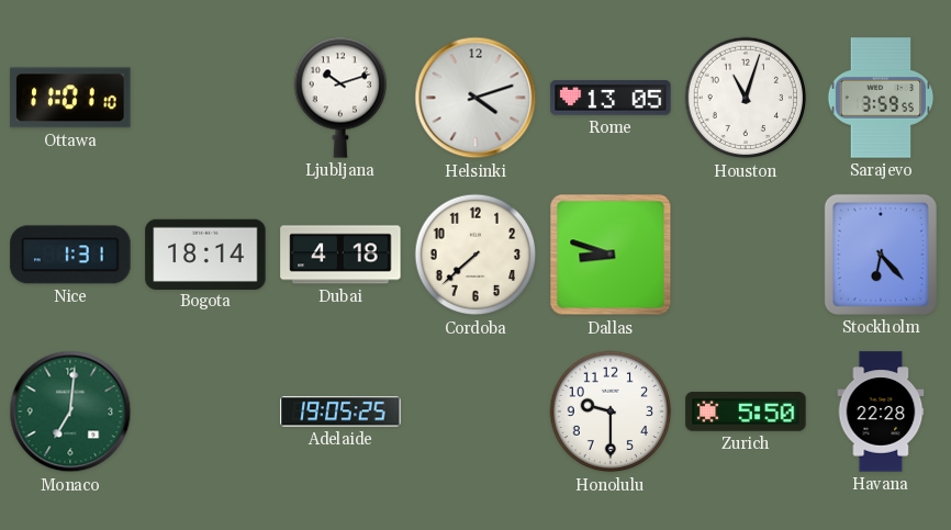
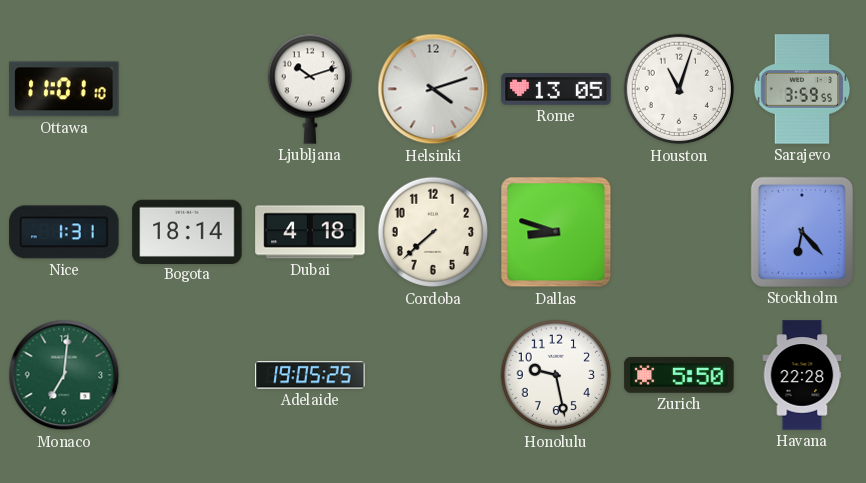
Honolulu: 9:30 -> 9:28 (556, 375)
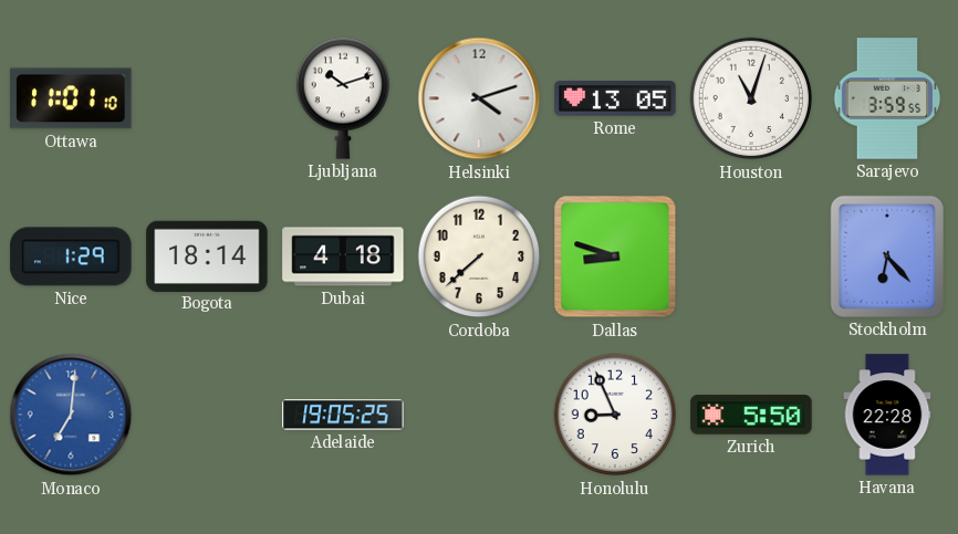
Nice: 1:31 -> 1:29 (71, 256)
Monaco dial: green -> blue (71, 415)
Honolulu: 9:28 -> 8:56 (615, 415)
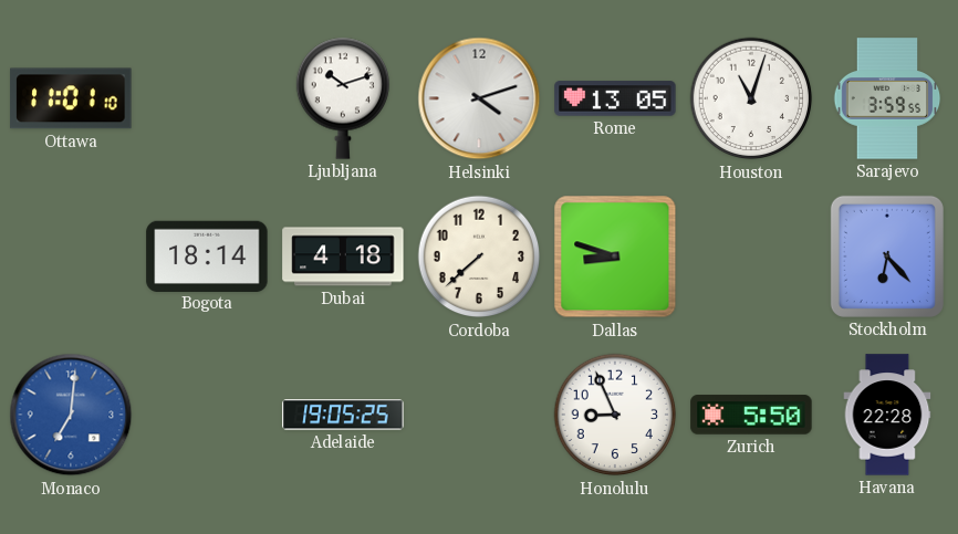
Nice: 1:29 -> none (71, 256)
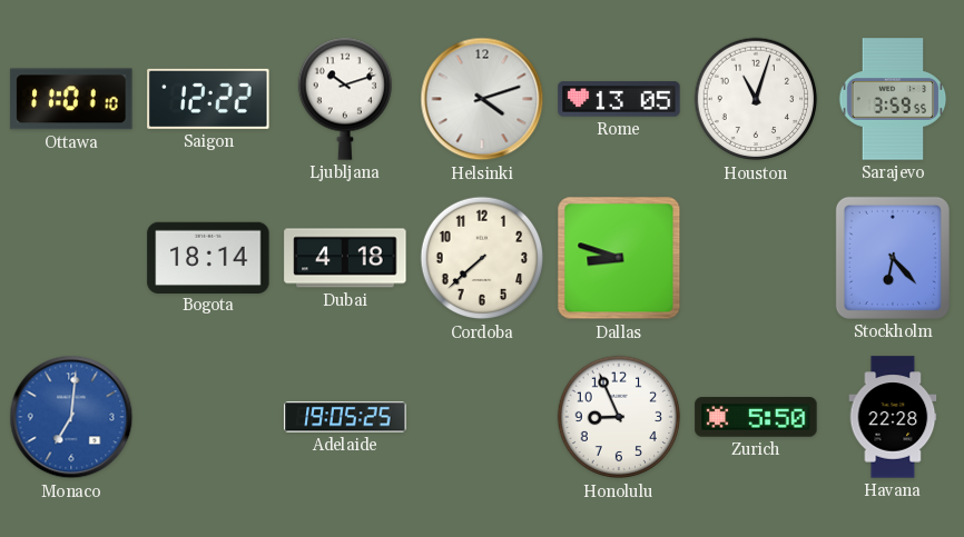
Saigon: none -> 12:22 (208, 99)
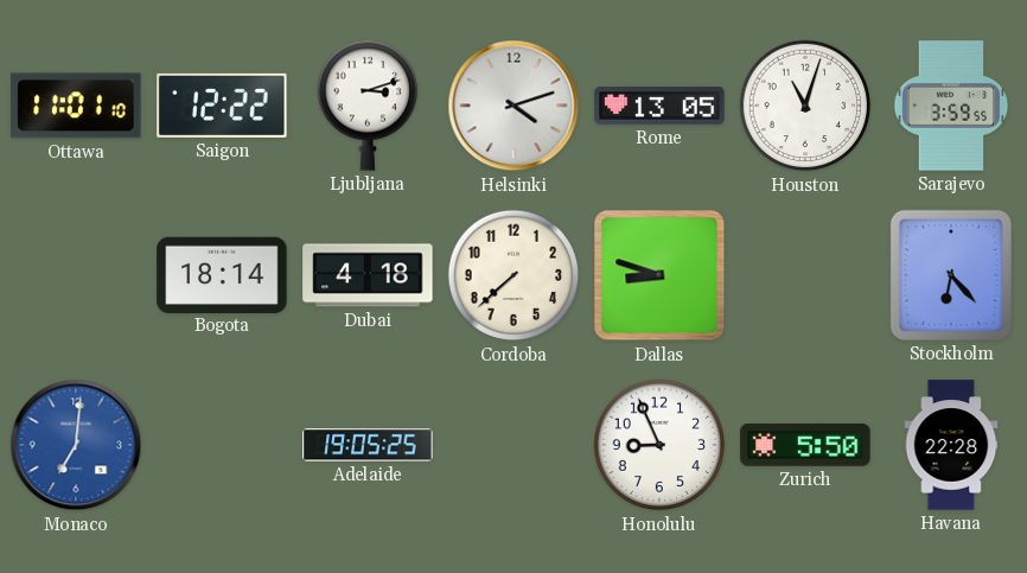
Ljubljana: 10:12 -> 3:12 (366, 106)
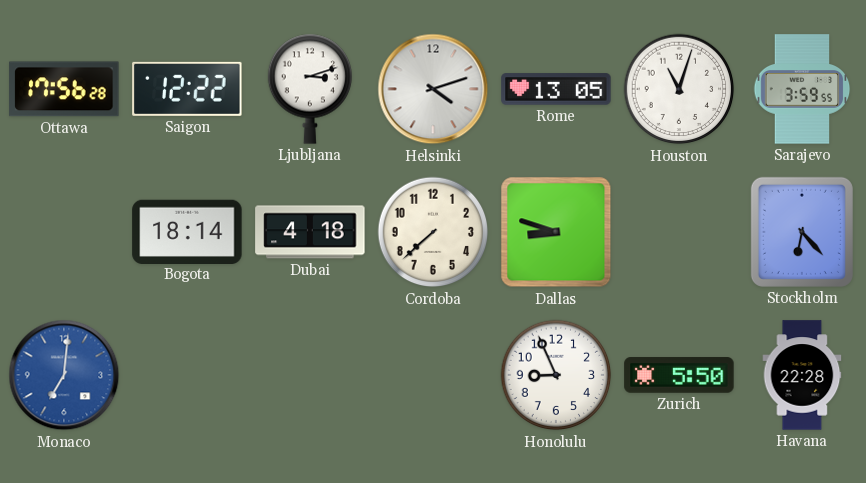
Ottawa: 11:01 -> 17:56 (64, 89)
Adelaide: 19:05 -> none (368, 445)
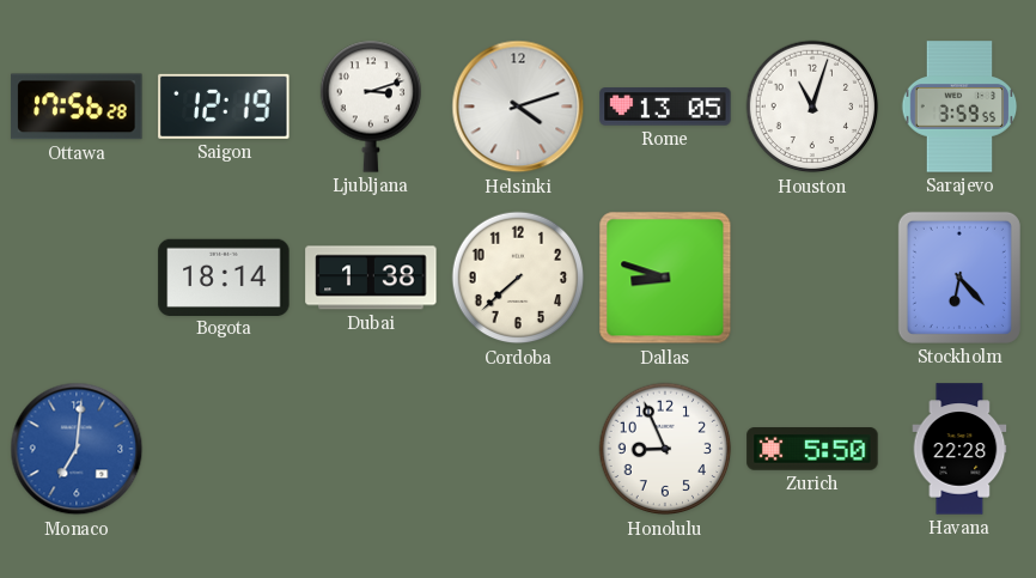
Saigon: 12:22 -> 12:19 (224, 107)
Dubai: 4:18 -> 1:38 (371, 278)
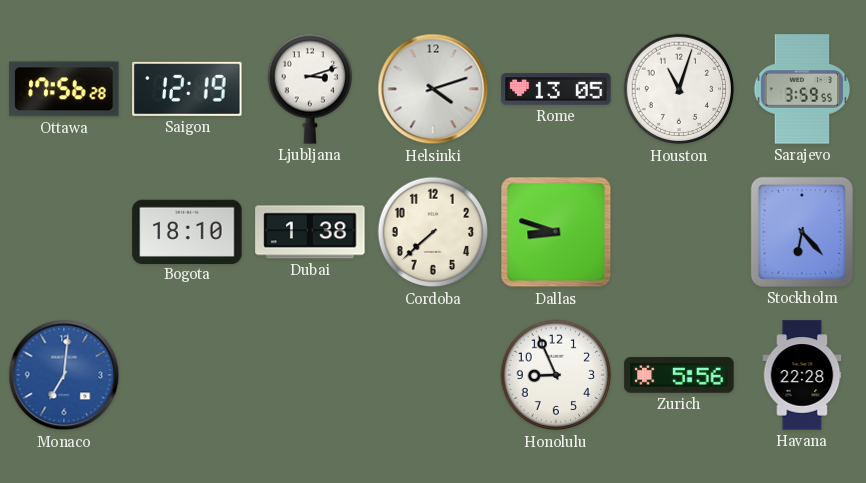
Bogota: 18:14 -> 18:10 (187, 231)
Zurich: 5:50 -> 5:56 (679, 375)
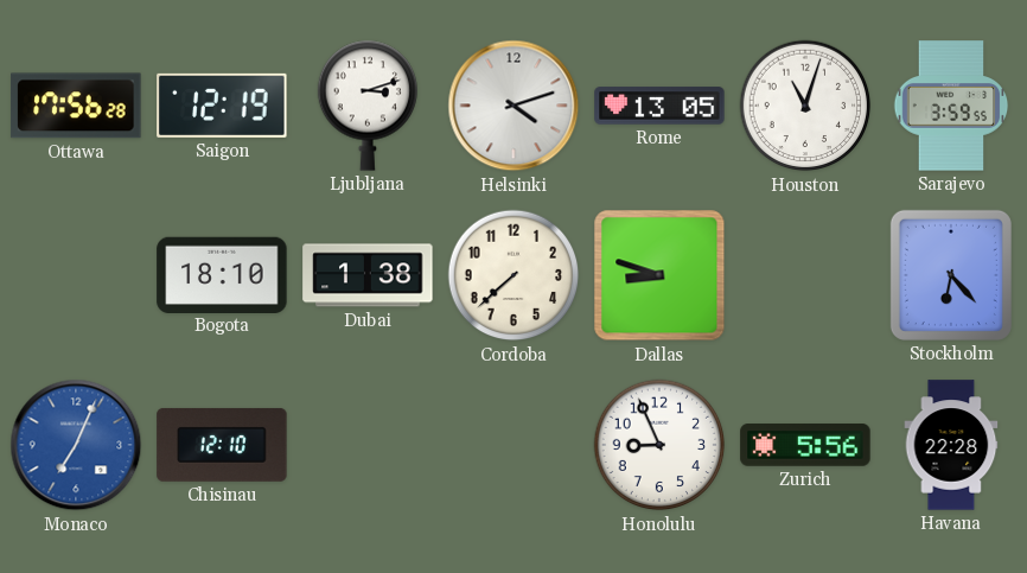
Monaco: 7:01 -> 7:04 (76, 445)
Chisinau: none -> 12:10 (222, 445)
